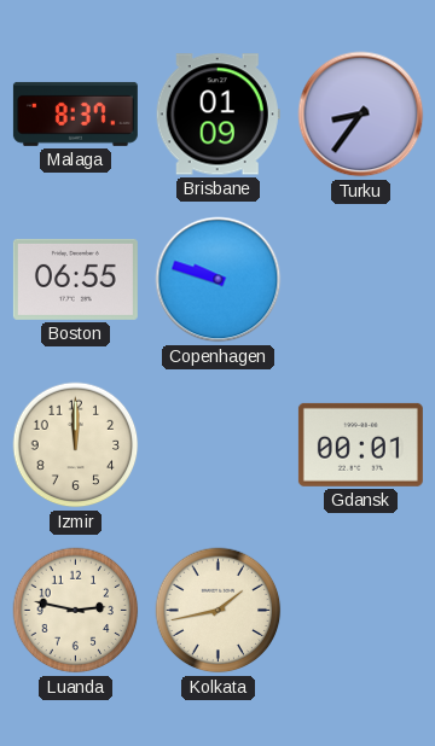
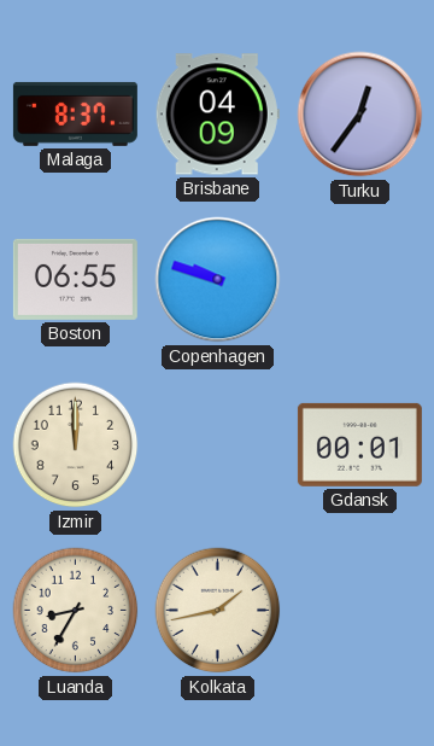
Brisbane: 01:09 -> 04:09 (217, 115)
Turku: 8:36 -> 12:36 (360, 115)
Luanda: 2:47 -> 8:35 (76, 611)
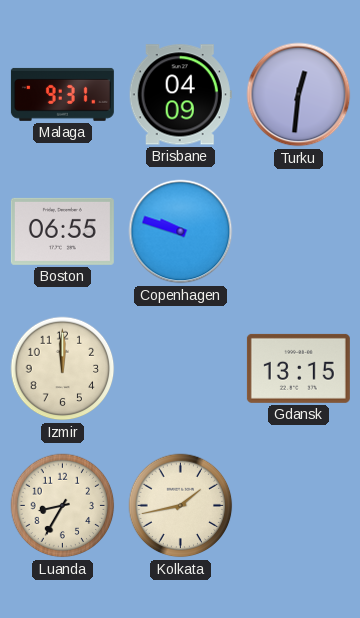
Malaga: 8:37 -> 9:31 (62, 94)
Turku: 12:36 -> 12:31 (299, 95)
Gdansk: 00:01 -> 13:15 (298, 368)
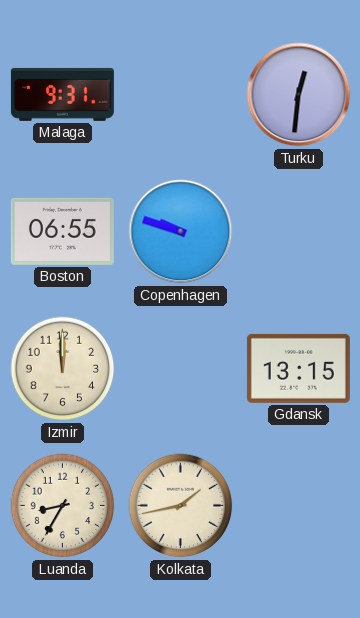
Brisbane: 04:09 -> none (180, 95)
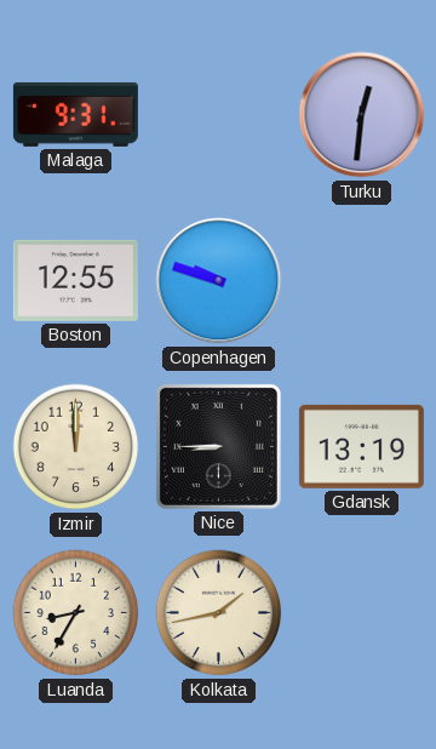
Boston: 06:55 -> 12:55 (75, 280)
Nice: none -> 8:45 (218, 446)
Gdansk: 13:15 -> 13:19 (361, 446)
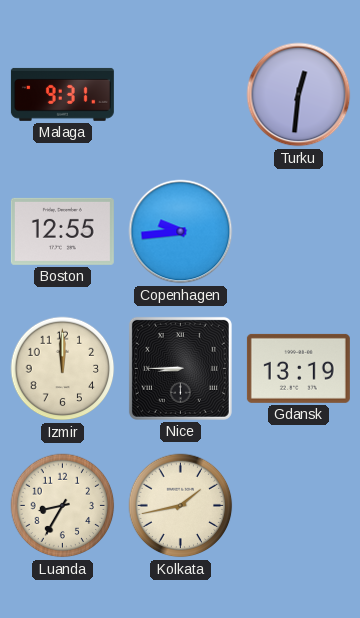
Copenhagen: 9:48 -> 9:44 (181, 232)
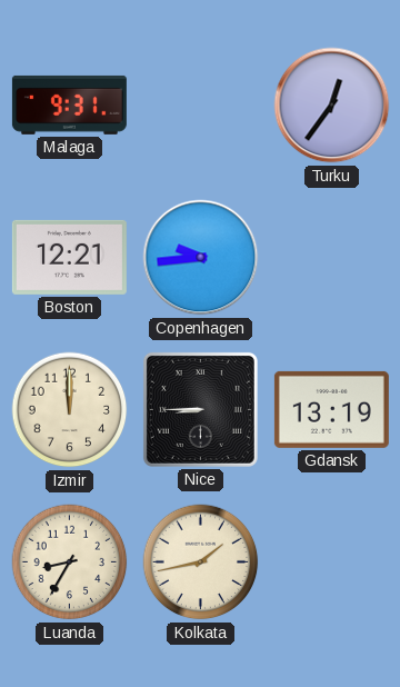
Turku: 12:31 -> 12:36 (332, 106)
Boston: 12:55 -> 12:21 (69, 257)
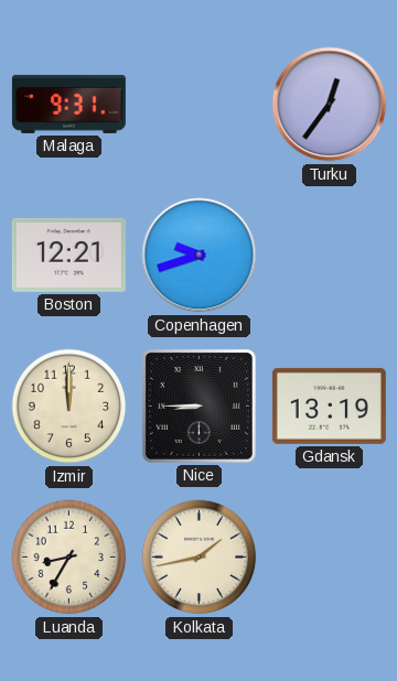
Copenhagen: 9:44 -> 9:42 (200, 256)
